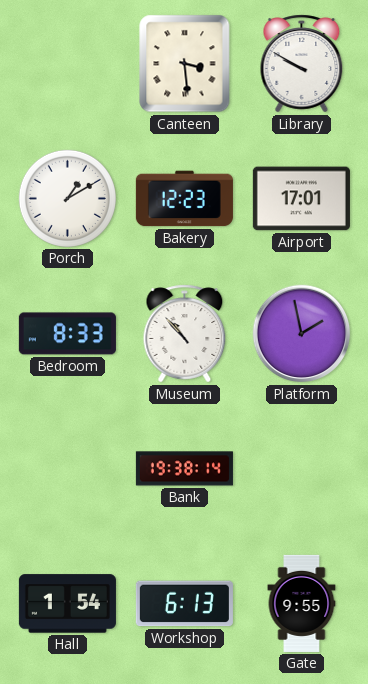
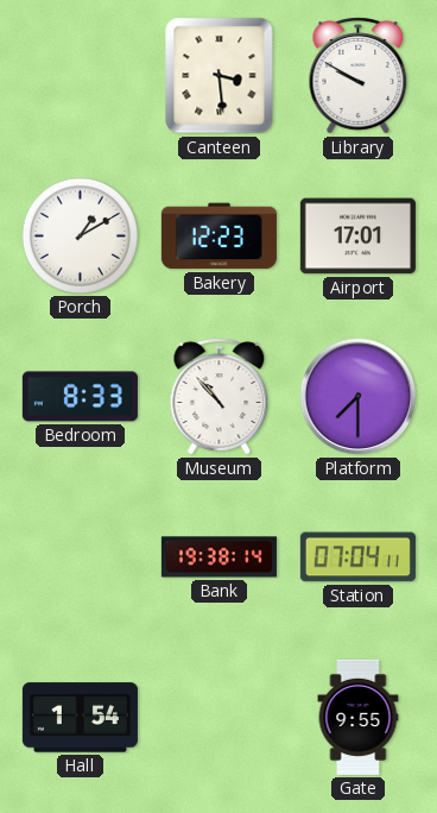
Platform: 1:58 -> 7:30 (359, 397)
Station: none -> 07:04 (357, 557)
Workshop: 6:13 -> none (184, 604)
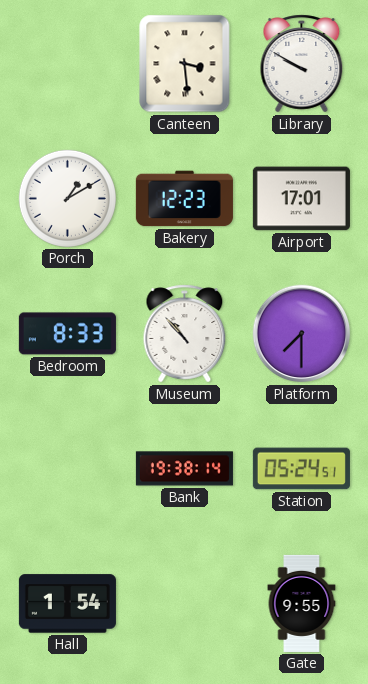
Station: 07:04 -> 05:24 (301, 469)
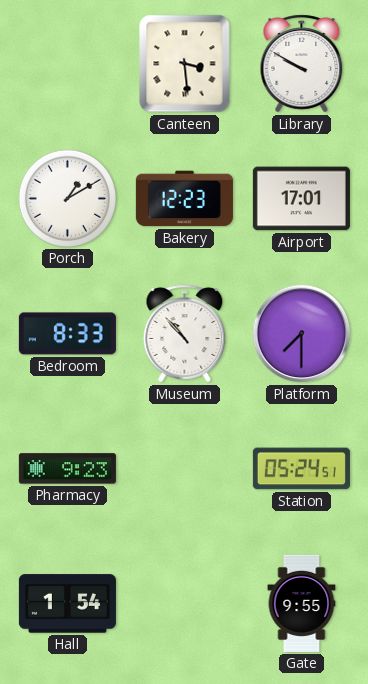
Pharmacy: none -> 9:23 (67, 469)
Bank: 19:38 -> none (184, 469)
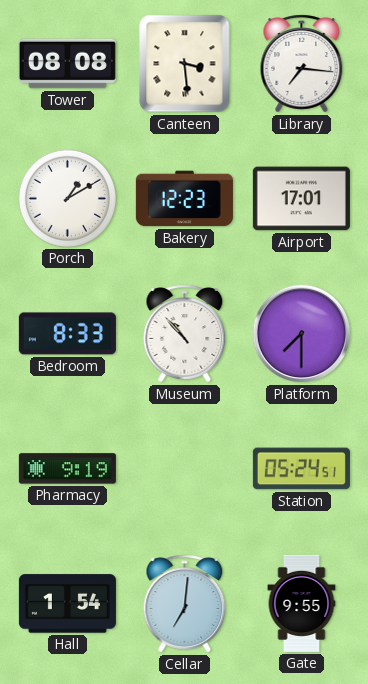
Tower: none -> 08:08 (67, 64)
Library: 9:50 -> 7:16 (302, 64)
Pharmacy: 9:23 -> 9:19 (67, 469)
Cellar: none -> 7:01 (185, 604)
